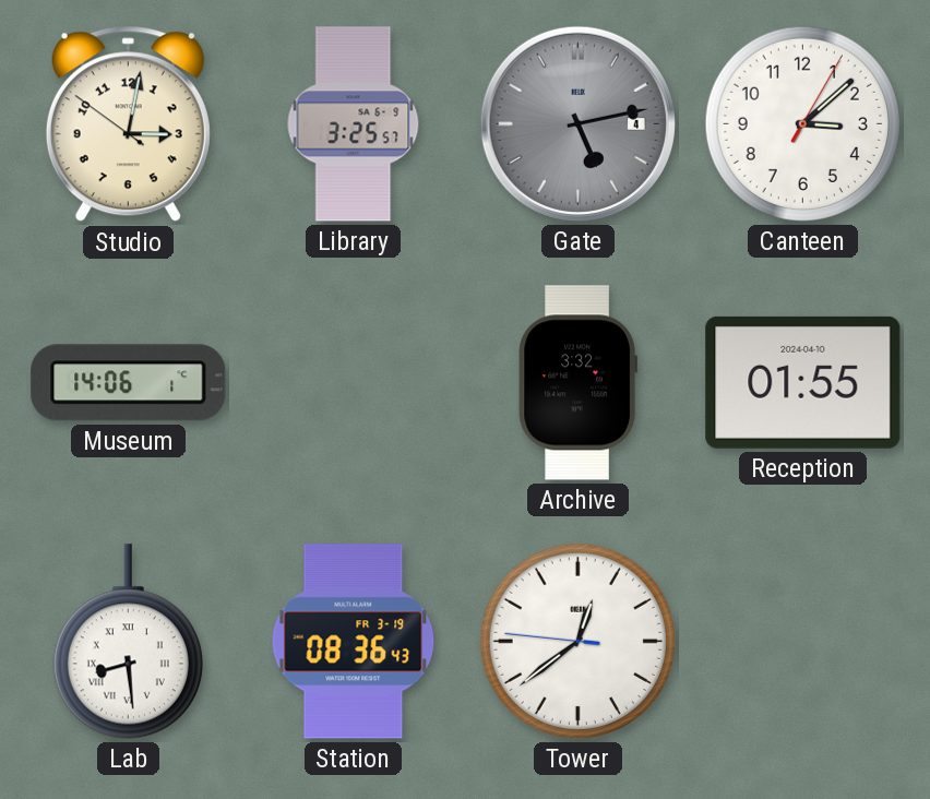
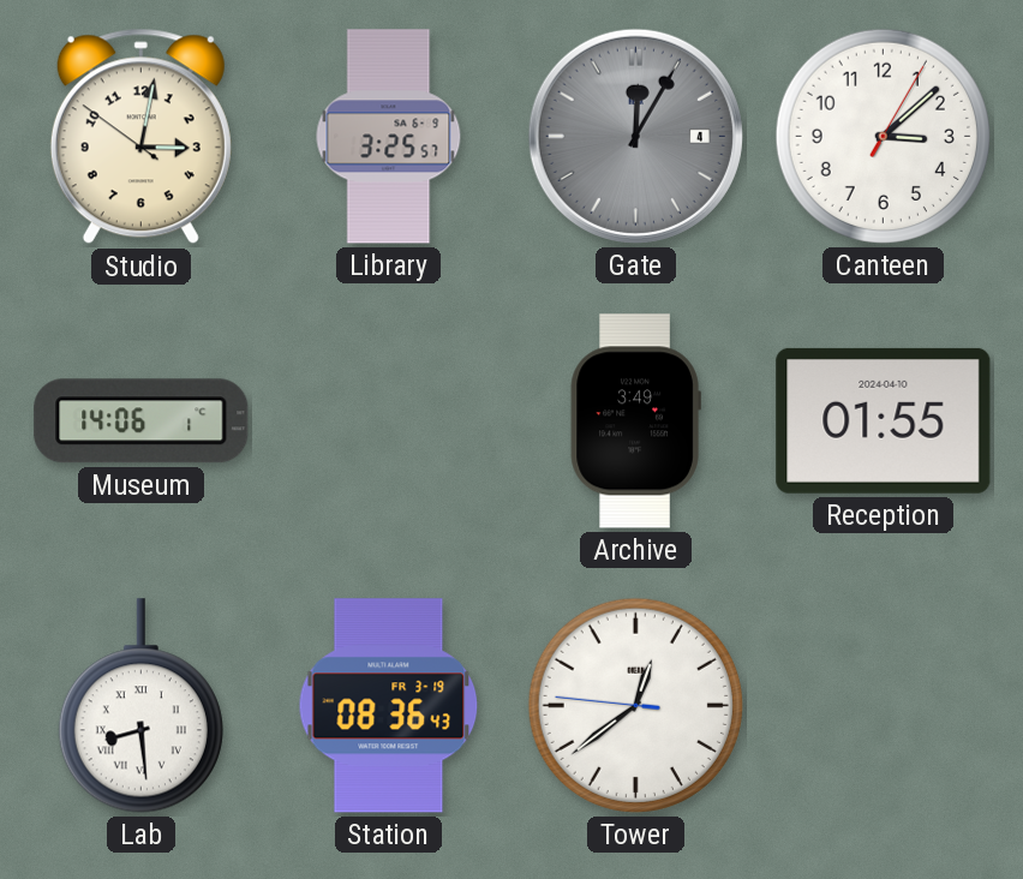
Gate: 5:13 -> 12:05 (635, 136)
Archive: 3:32 -> 3:49 (635, 421)
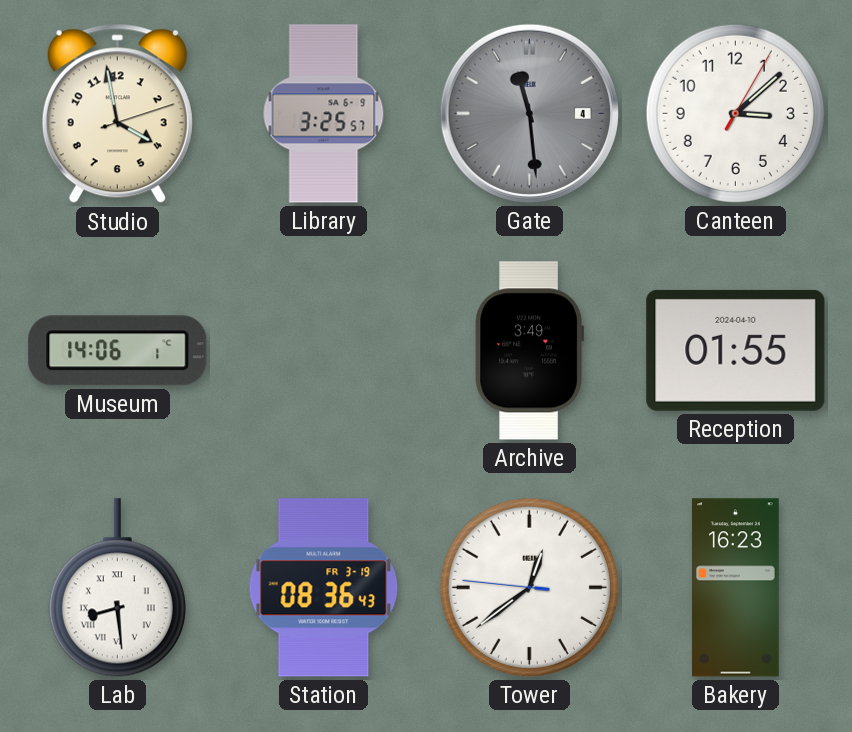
Studio: 3:01 -> 3:58 (117, 114)
Gate: 12:05 -> 11:29 (529, 113)
Bakery: none -> 16:23 (735, 588)
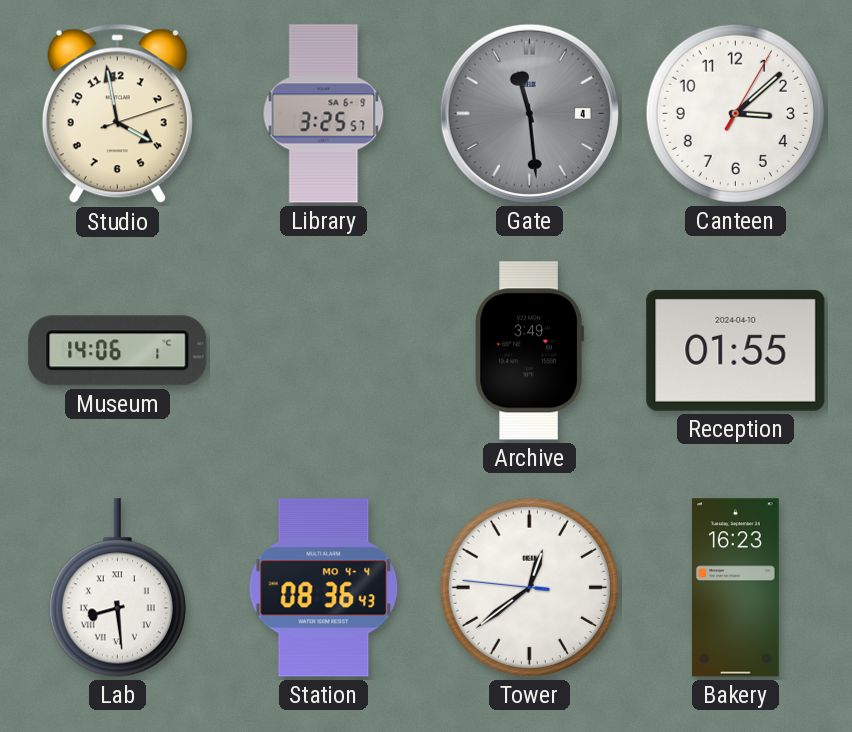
Station date: FR 3-19 -> MO 4-4 (324, 588)
